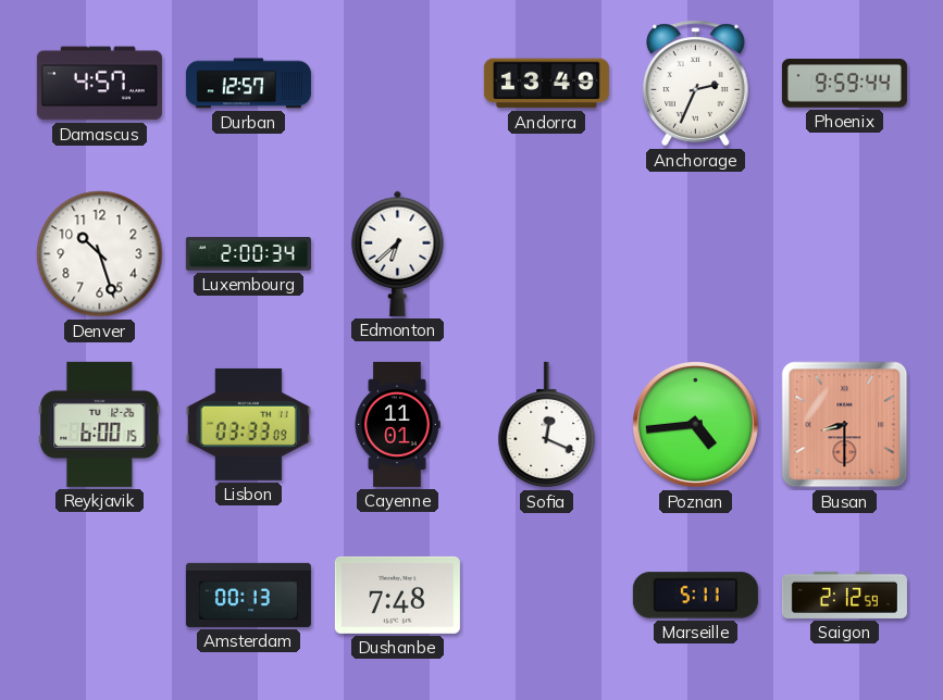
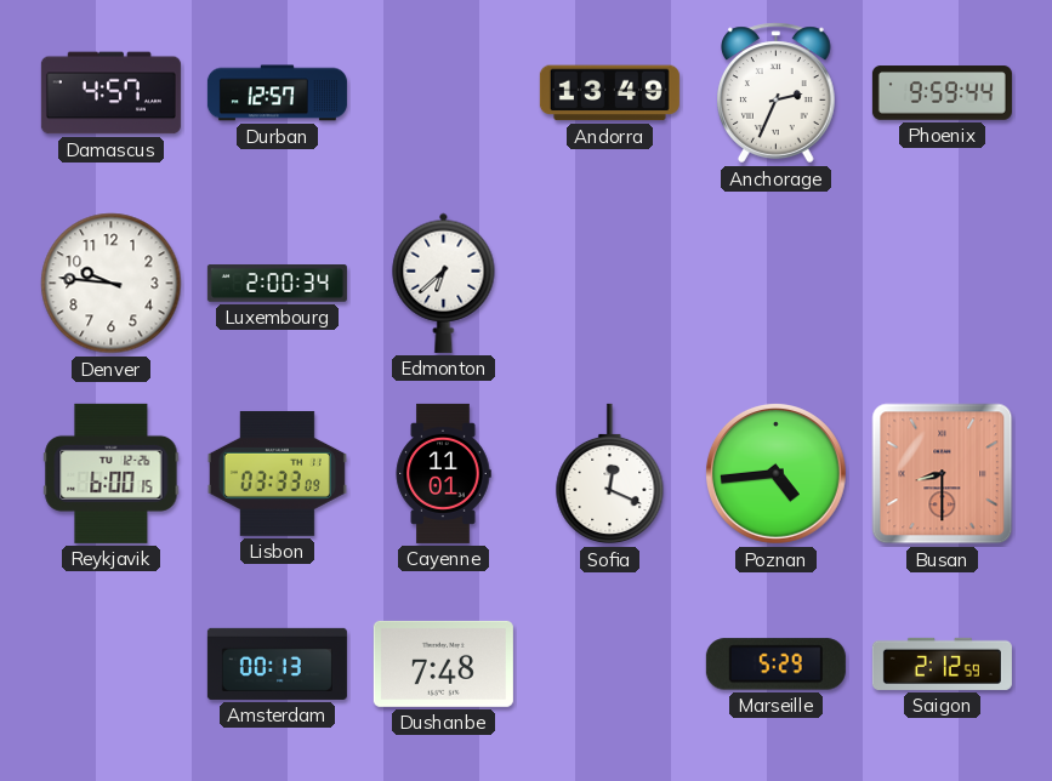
Denver: 10:27 -> 9:46 (112, 284)
Marseille: 5:11 -> 5:29 (775, 665)
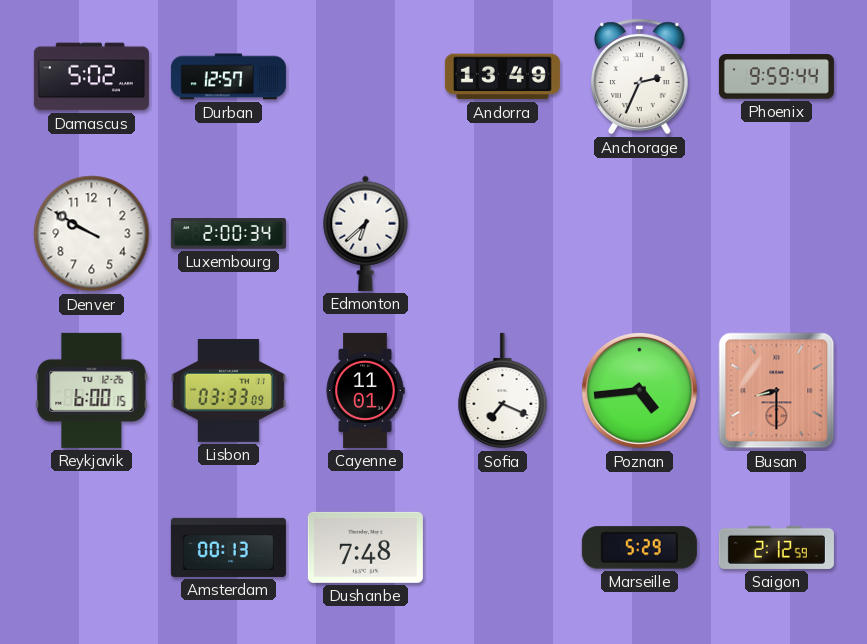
Damascus: 4:57 -> 5:02 (91, 77)
Denver: 9:46 -> 9:50 (92, 234)
Sofia: 12:19 -> 7:19 (503, 391)
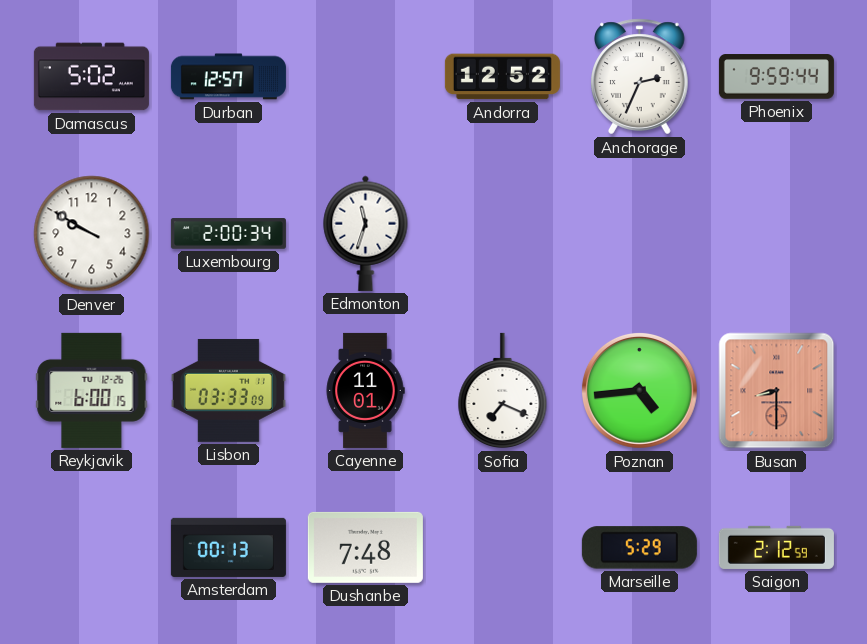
Andorra: 13:49 -> 12:52 (502, 77)
Edmonton: 6:38 -> 11:33 (366, 233)
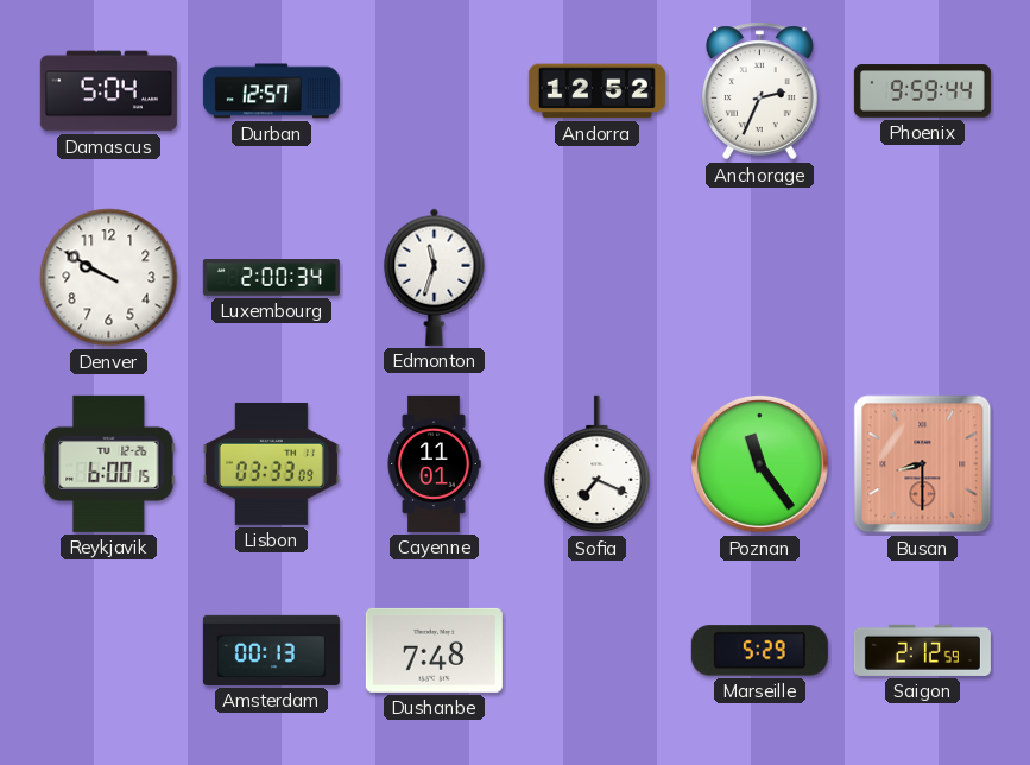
Damascus: 5:02 -> 5:04 (108, 91)
Poznan: 4:44 -> 11:24 (760, 464)
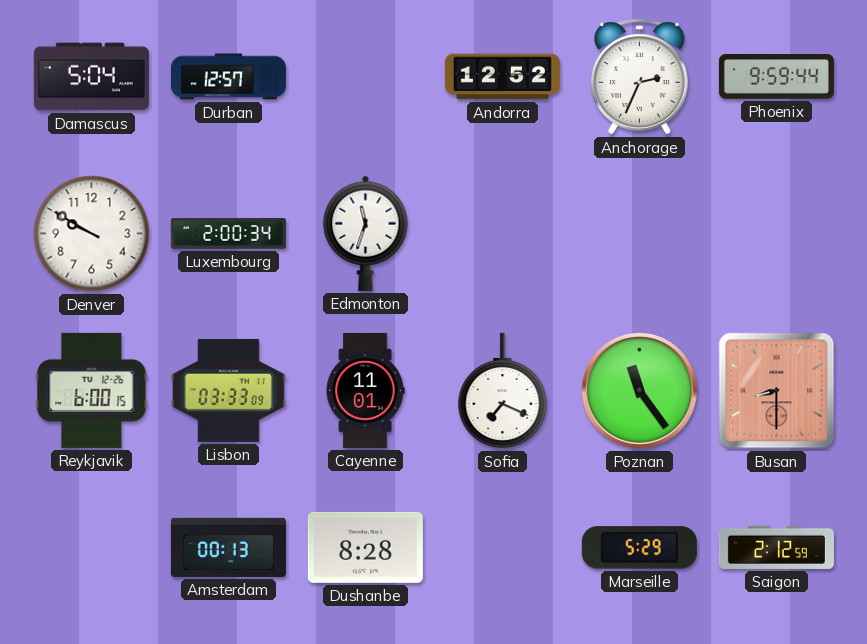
Dushanbe: 7:48 -> 8:28 (365, 547)
